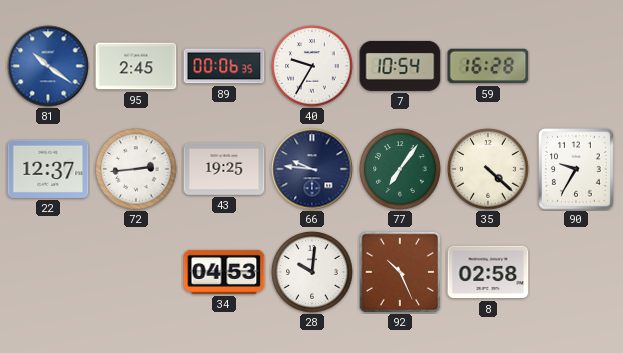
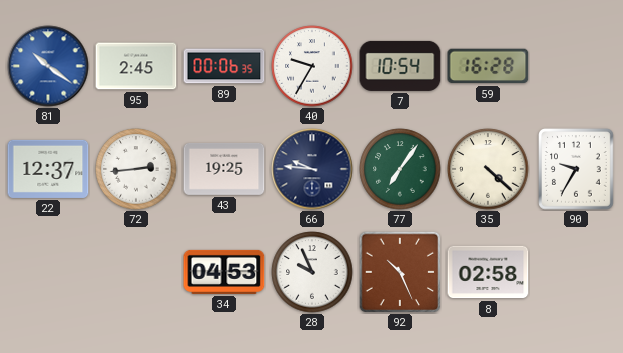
28: 10:01 -> 9:56 (312, 272)
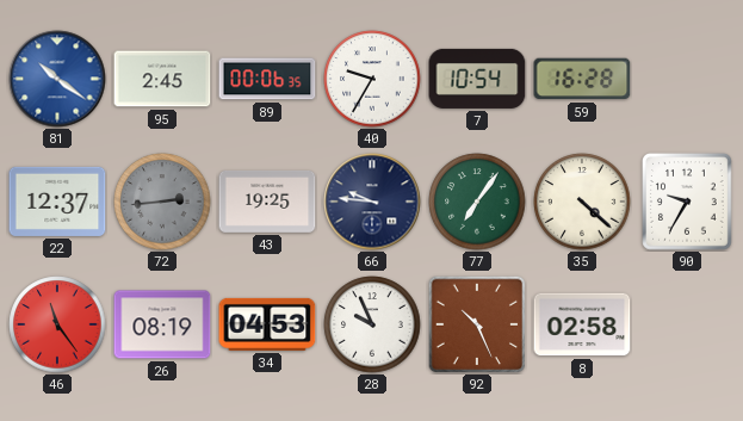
72 dial: white -> grey (162, 202)
46: none -> 11:24 (57, 324)
26: none -> 08:19 (162, 324)
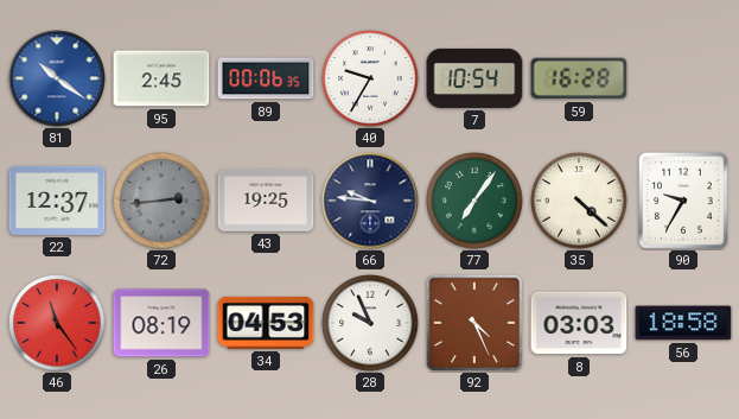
92: 10:26 -> 4:26 (474, 323)
8: 02:58 -> 03:03 (579, 323)
56: none -> 18:58 (683, 323)
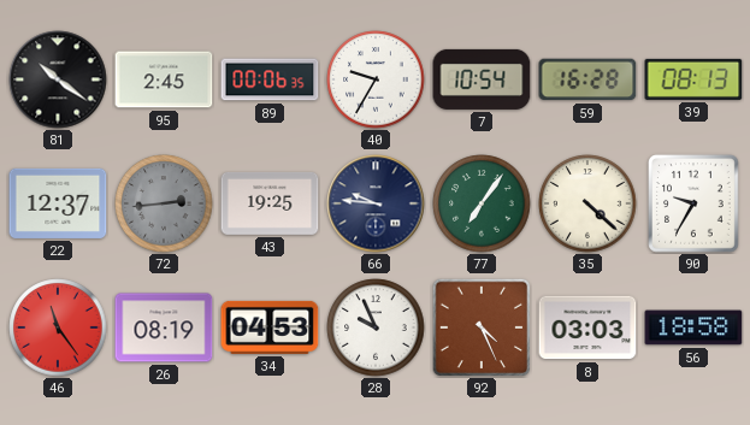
81 dial: blue -> black (58, 79)
39: none -> 08:13 (693, 79)
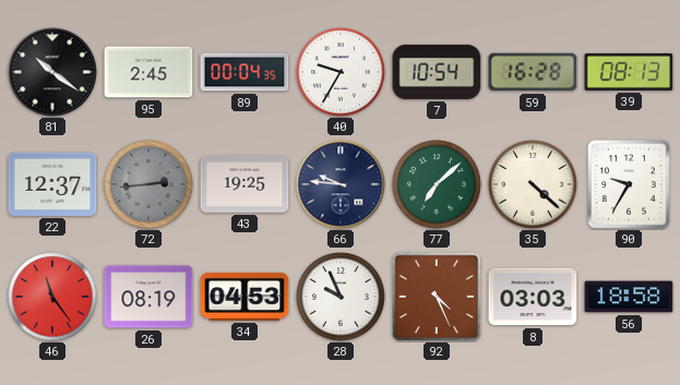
89: 00:06 -> 00:04 (244, 72)
77: 7:06 -> 7:08 (437, 184)
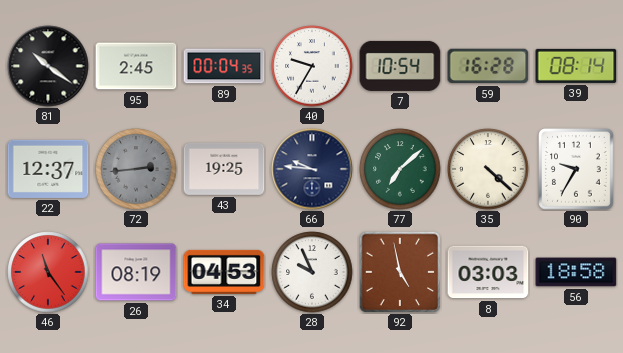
39: 08:13 -> 08:14 (576, 66)
92: 4:26 -> 4:58 (400, 272)
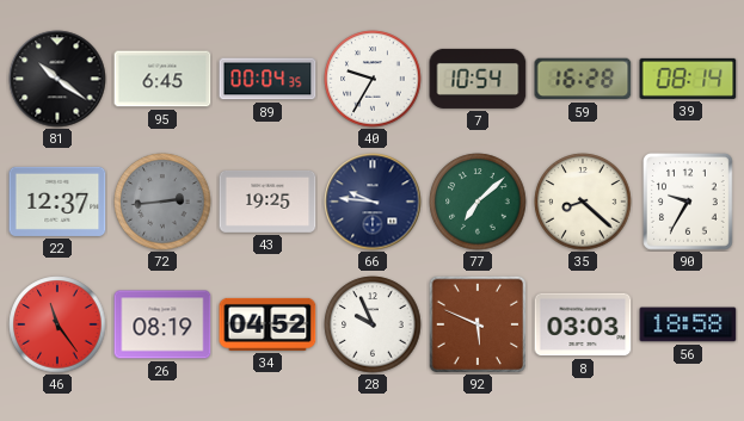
95: 2:45 -> 6:45 (162, 79)
35: 4:22 -> 8:22 (583, 202)
34: 04:53 -> 04:52 (268, 324)
92: 4:58 -> 5:49 (478, 324)
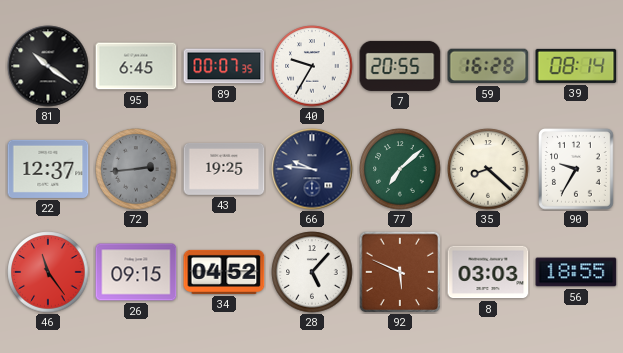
89: 00:04 -> 00:07 (224, 66)
7: 10:54 -> 20:55 (400, 66)
26: 08:19 -> 09:15 (136, 272)
28: 9:56 -> 5:07 (312, 272)
56: 18:58 -> 18:55 (576, 272)
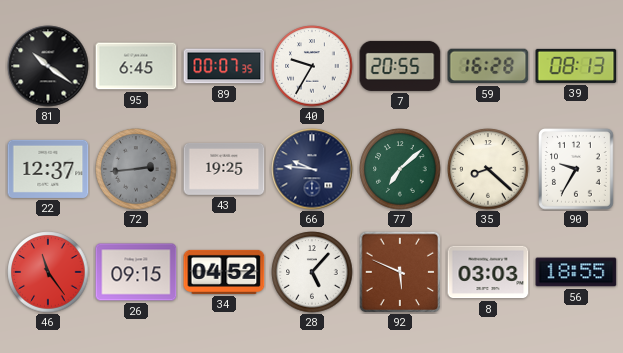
39: 08:14 -> 08:13 (576, 66)
